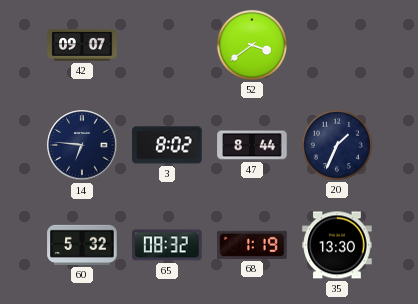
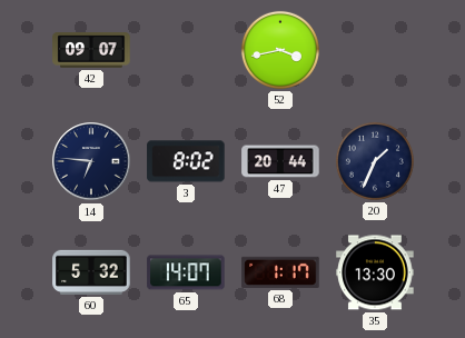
52: 3:39 -> 3:43 (280, 50)
47: 8:44 -> 20:44 (280, 161)
65: 08:32 -> 14:07 (186, 272)
68: 1:19 -> 1:17 (280, 272)
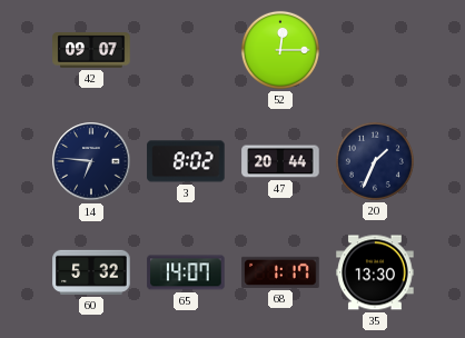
52: 3:43 -> 12:15 (280, 50)
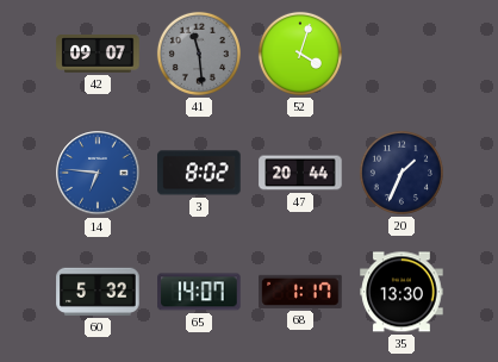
41: none -> 11:29 (199, 54)
52: 12:15 -> 4:03 (300, 54)
14 dial: navy -> blue (98, 173)
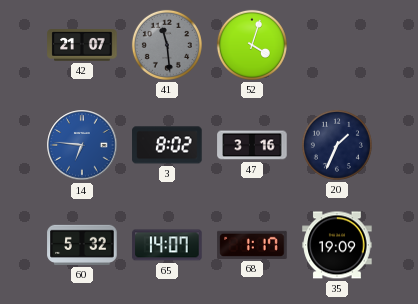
42: 09:07 -> 21:07 (82, 45)
47: 20:44 -> 3:16 (252, 145)
35: 13:30 -> 19:09 (337, 245)
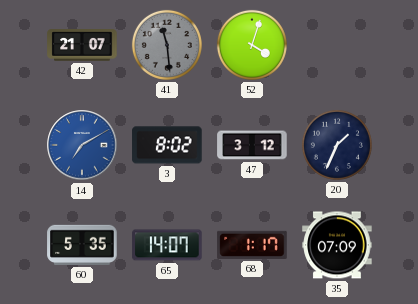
14: 6:46 -> 7:10 (82, 145)
47: 3:16 -> 3:12 (252, 145)
60: 5:32 -> 5:35 (82, 245)
35: 19:09 -> 07:09 (337, 245)
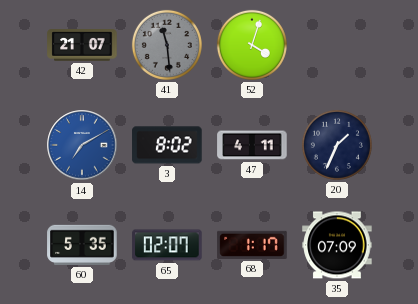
47: 3:12 -> 4:11 (252, 145)
65: 14:07 -> 02:07 (167, 245)
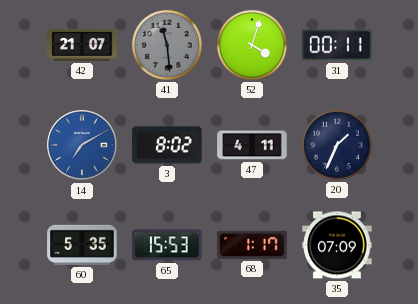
31: none -> 00:11 (337, 45)
65: 02:07 -> 15:53 (167, 245)
